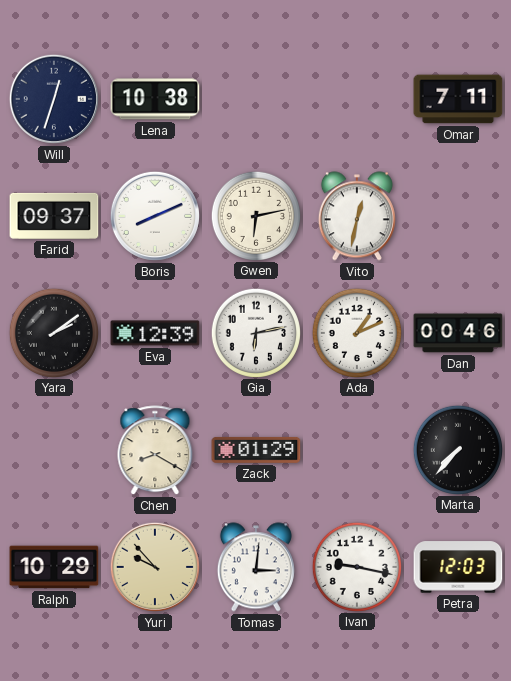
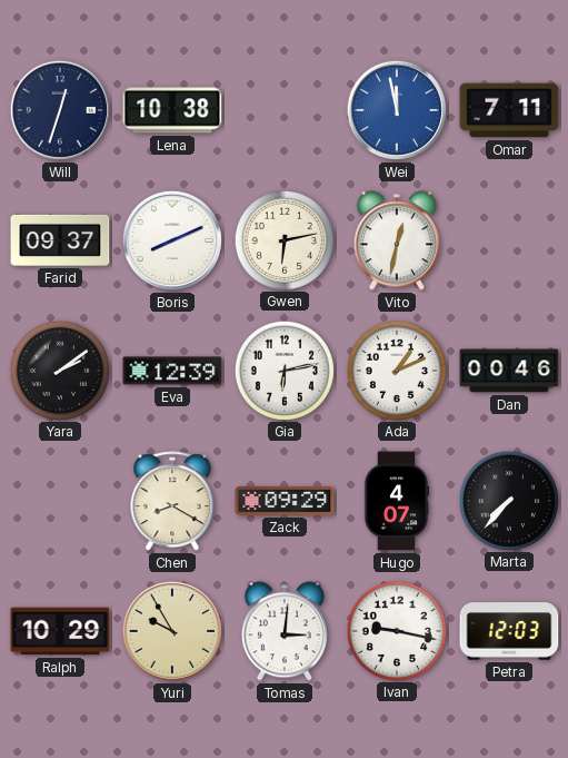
Wei: none -> 11:58 (397, 110)
Zack: 01:29 -> 09:29 (285, 501)
Hugo: none -> 4:07 (397, 501)
Yuri: 9:53 -> 9:55 (172, 631)
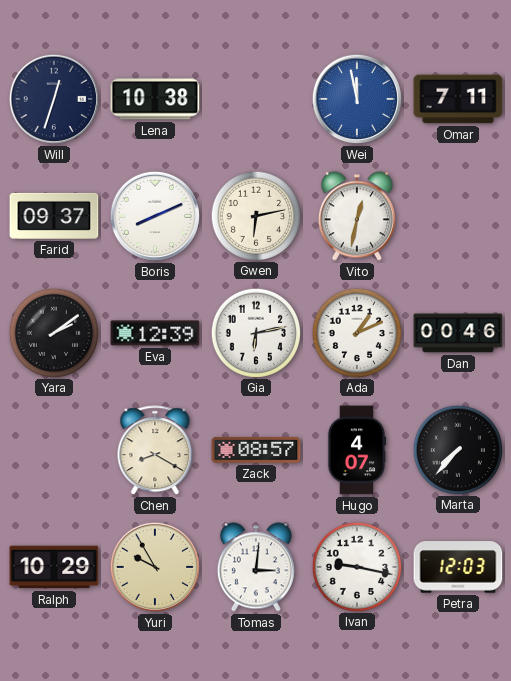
Zack: 09:29 -> 08:57 (256, 450)
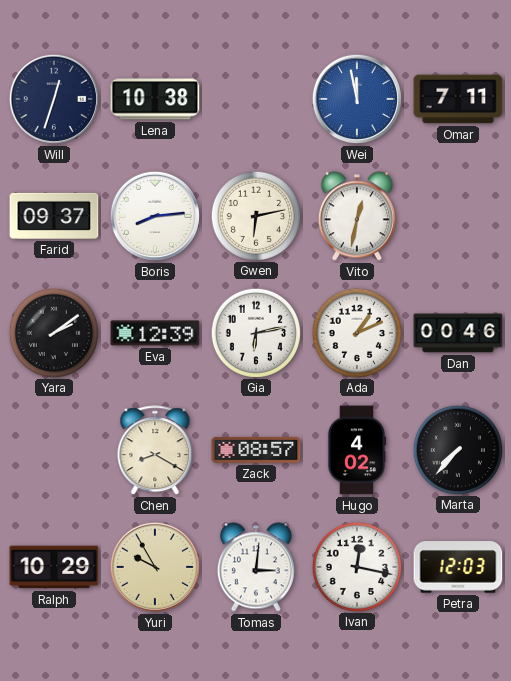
Boris: 8:11 -> 8:14 (155, 216)
Hugo: 4:07 -> 4:02 (357, 450)
Ivan: 9:17 -> 12:17 (356, 566)
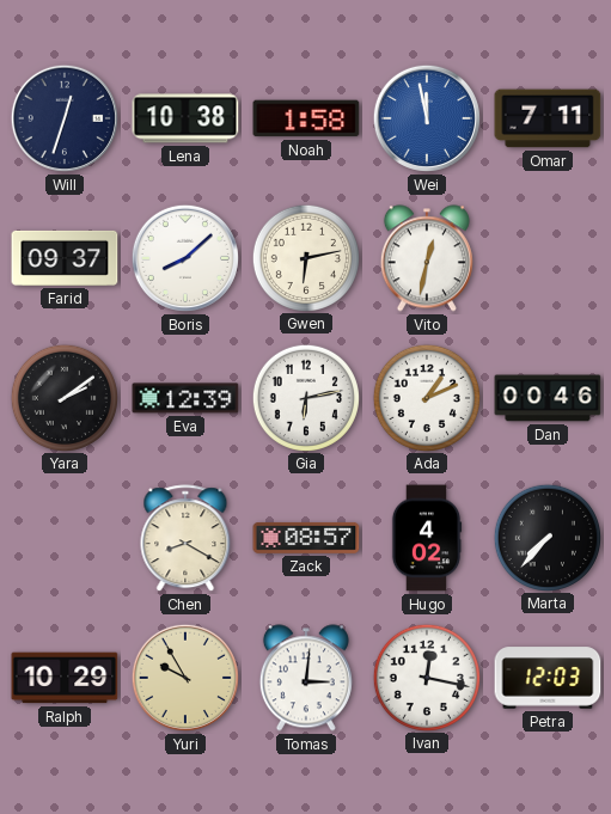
Noah: none -> 1:58 (306, 118)
Boris: 8:14 -> 8:08 (185, 258)
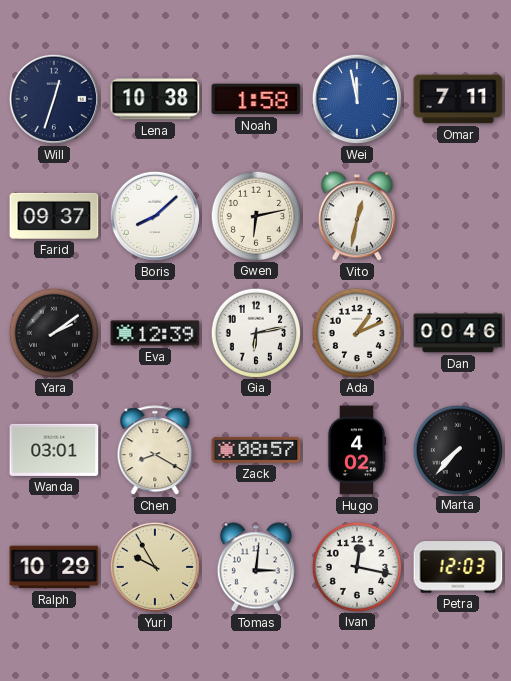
Wanda: none -> 03:01 (54, 450)
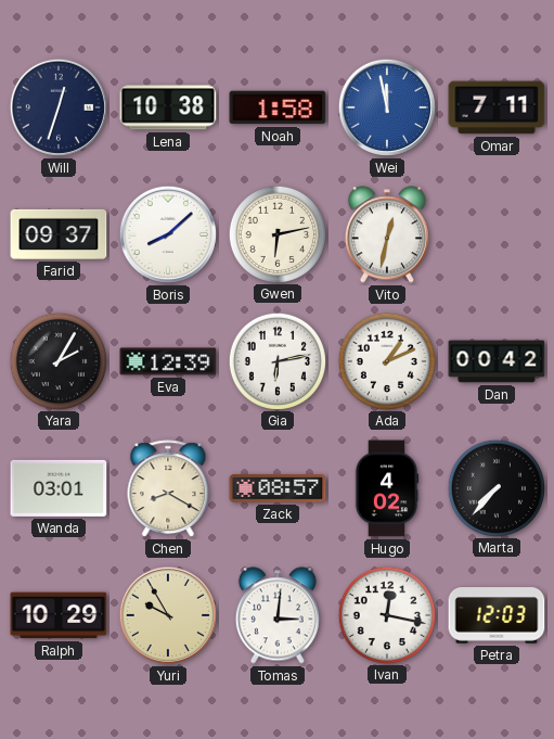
Yara: 2:09 -> 2:05 (57, 360)
Dan: 00:46 -> 00:42 (497, 361)
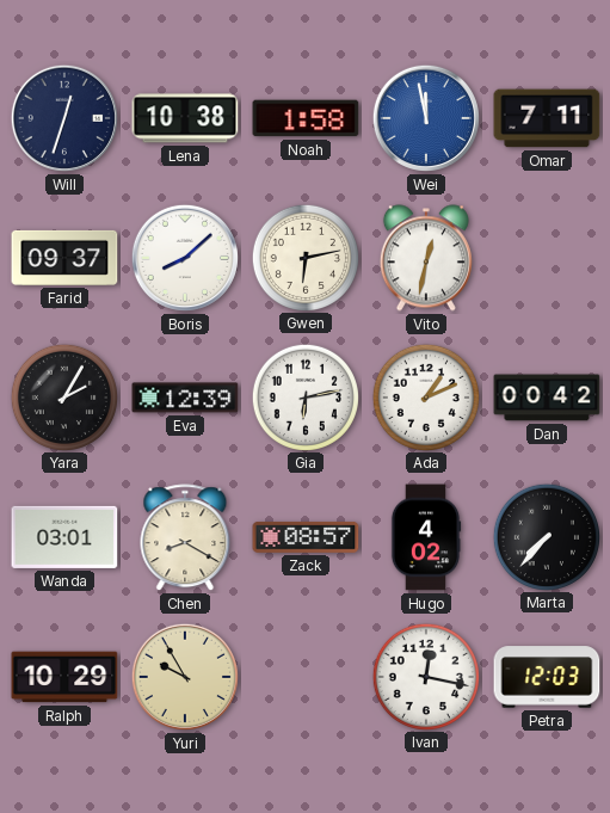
Tomas: 3:01 -> none (278, 615)
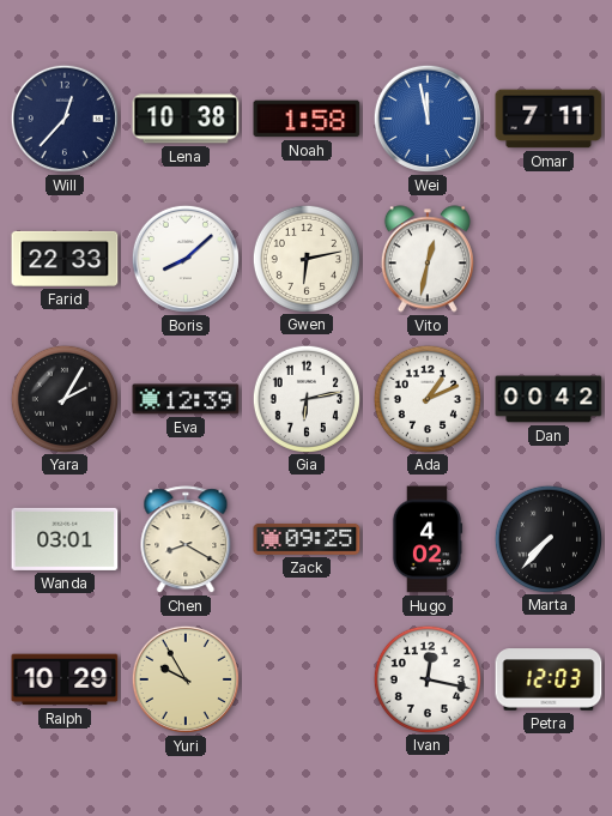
Will: 12:33 -> 12:37 (65, 119)
Farid: 09:37 -> 22:33 (65, 259)
Zack: 08:57 -> 09:25 (307, 539)
